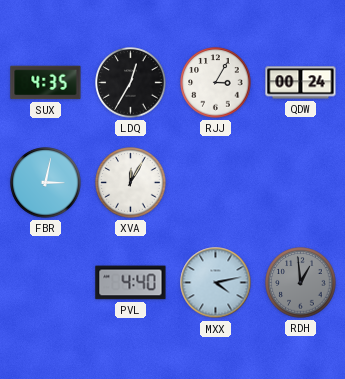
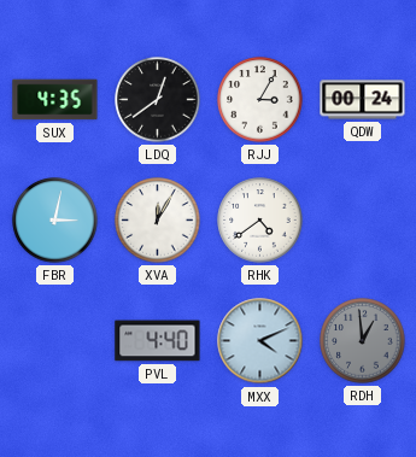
LDQ: 12:35 -> 12:39 (158, 100)
RHK: none -> 4:39 (260, 221)
MXX: 4:13 -> 4:11 (260, 341)
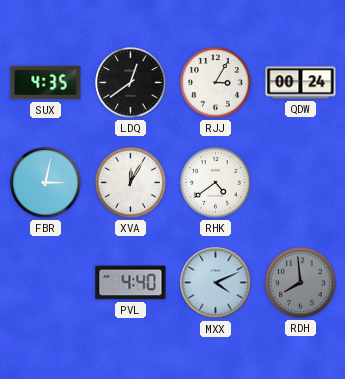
RDH: 12:59 -> 7:59 (301, 283)
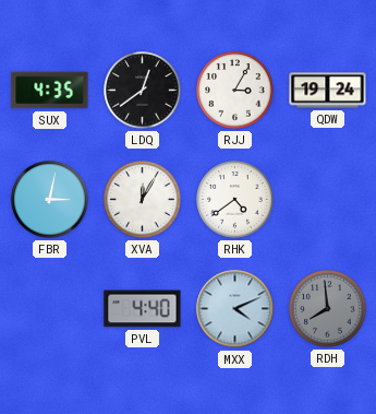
QDW: 00:24 -> 19:24 (328, 91)
